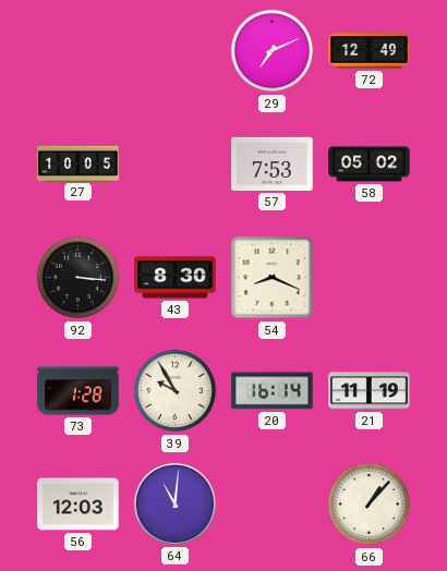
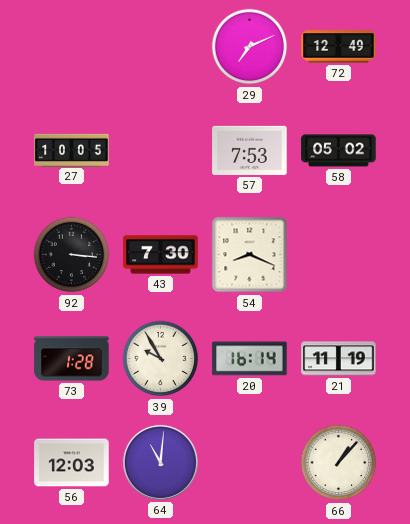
43: 8:30 -> 7:30 (161, 255)
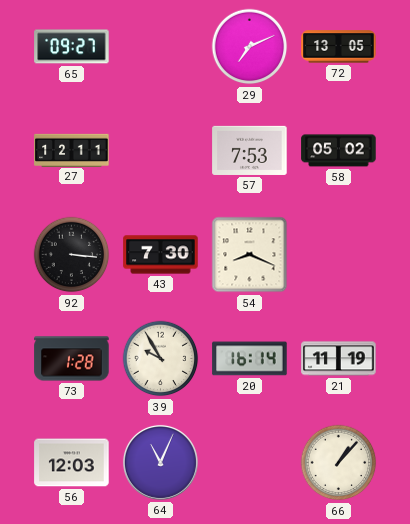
65: none -> 09:27 (72, 47)
72: 12:49 -> 13:05 (339, 47)
27: 10:05 -> 12:11 (72, 150)
64: 11:01 -> 11:04 (160, 462)
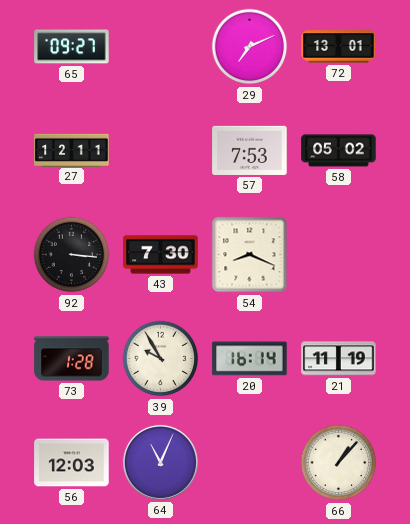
72: 13:05 -> 13:01 (339, 47)
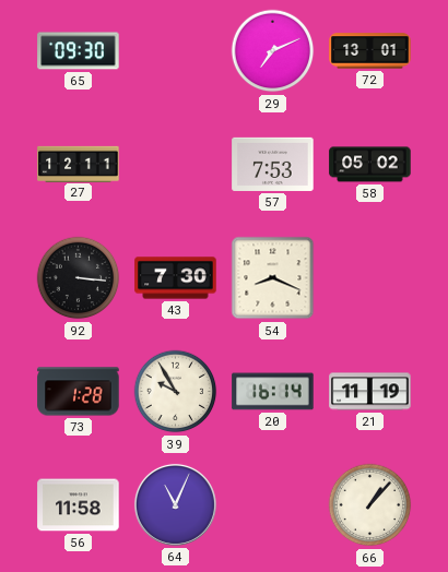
65: 09:27 -> 09:30 (79, 51)
56: 12:03 -> 11:58 (79, 505)
